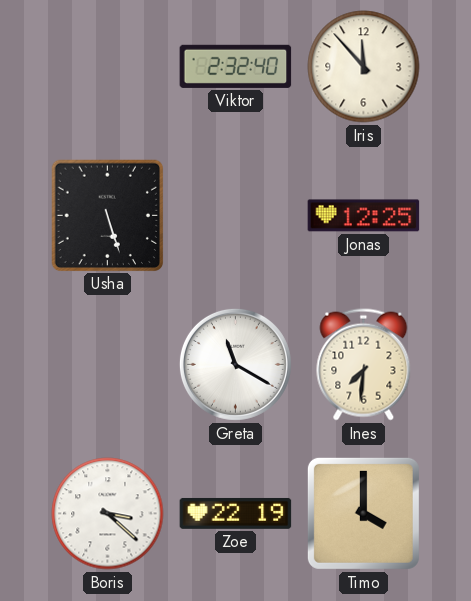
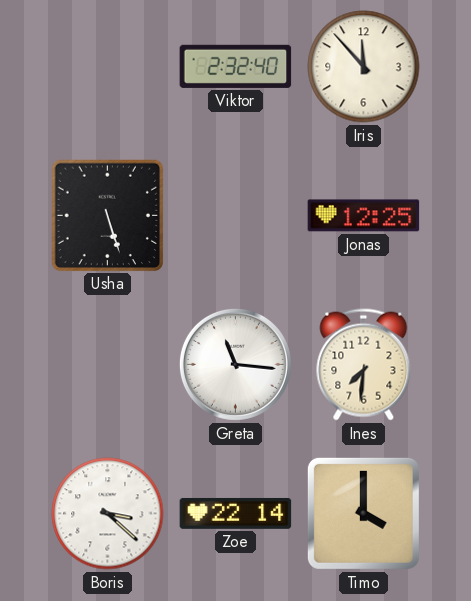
Greta: 11:20 -> 11:16 (235, 364)
Zoe: 22:19 -> 22:14 (236, 513)
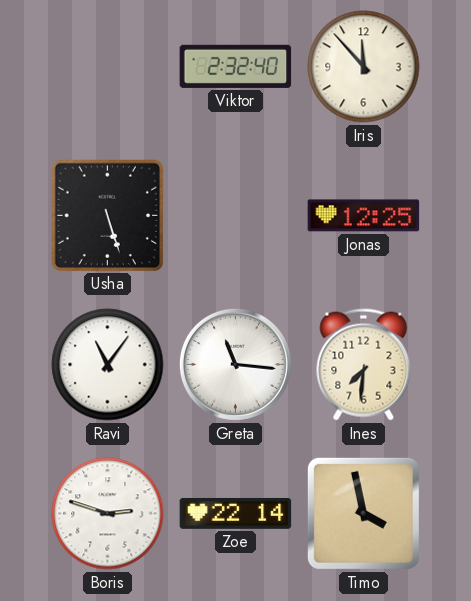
Ravi: none -> 11:06 (108, 365)
Boris: 3:22 -> 2:48 (108, 514)
Timo: 4:00 -> 3:58 (363, 513)
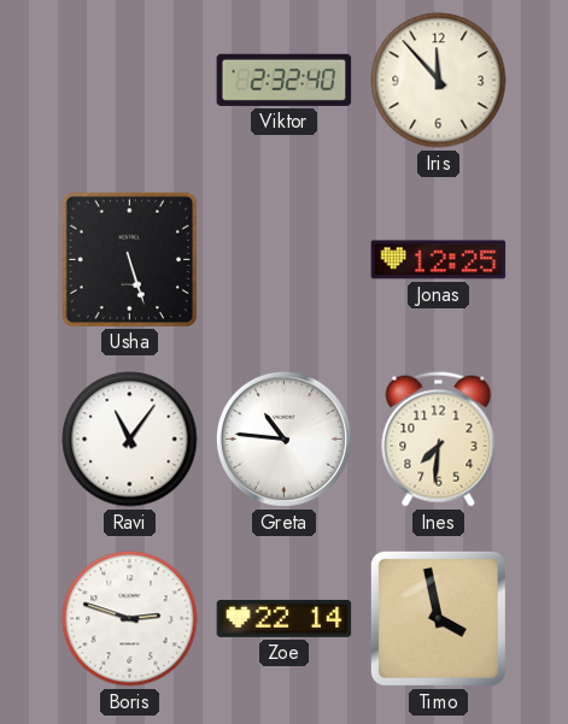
Greta: 11:16 -> 10:46 (283, 438)
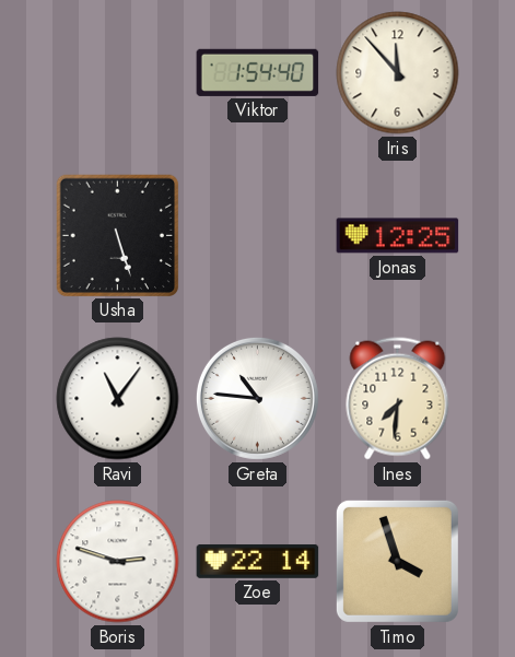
Viktor: 2:32 -> 1:54 (258, 72)
Timo: 3:58 -> 3:57 (397, 561)
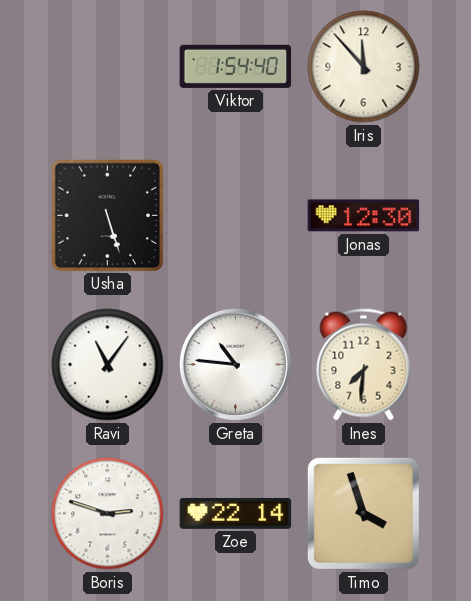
Jonas: 12:25 -> 12:30 (364, 216)
